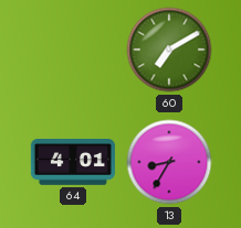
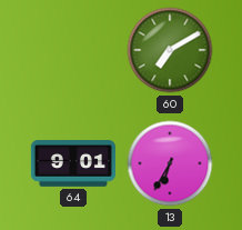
64: 4:01 -> 9:01 (73, 164)
13: 8:35 -> 6:35 (170, 163)
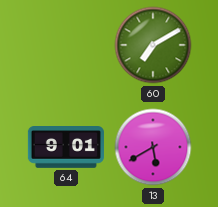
13: 6:35 -> 5:40 (153, 147)
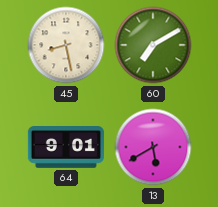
45: none -> 8:28 (66, 45)
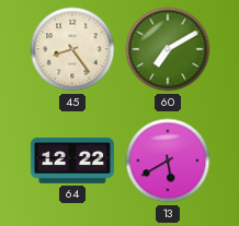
45: 8:28 -> 8:24 (72, 49)
64: 9:01 -> 12:22 (72, 162)
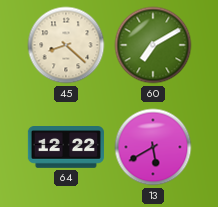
45: 8:24 -> 8:22 (66, 45)
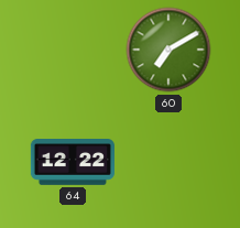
45: 8:22 -> none (66, 45)
13: 5:40 -> none (153, 147)
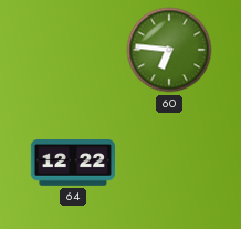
60: 7:10 -> 6:46 (169, 50)
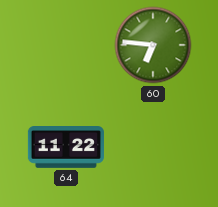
64: 12:22 -> 11:22 (66, 148)
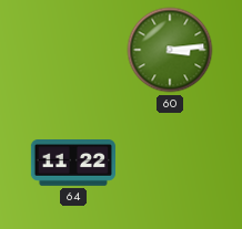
60: 6:46 -> 3:14 (170, 50)
